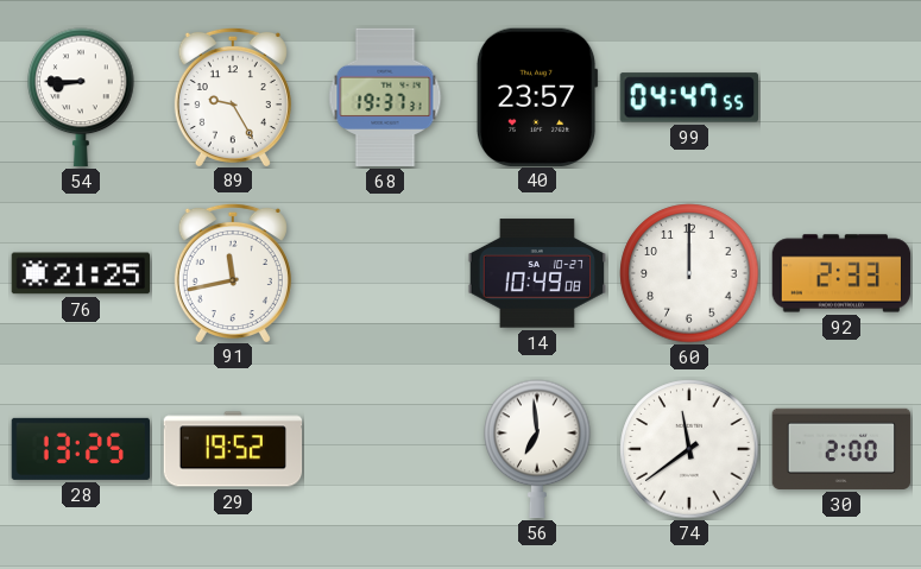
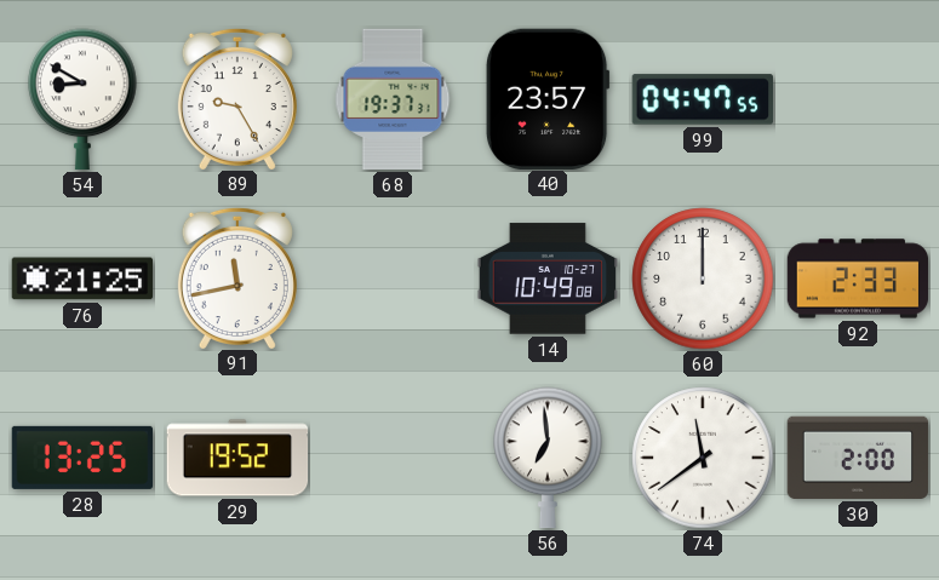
54: 8:45 -> 8:50 (82, 99)
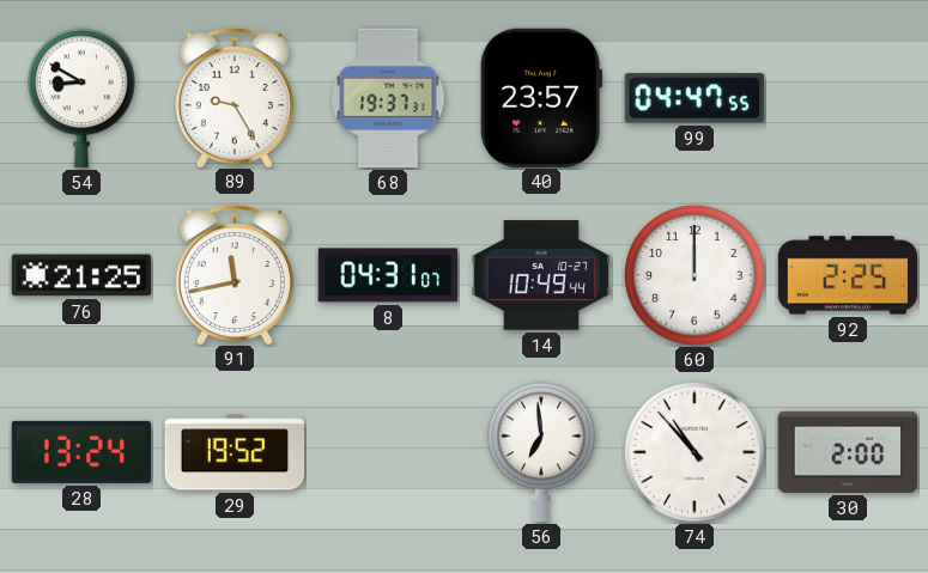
8: none -> 04:31 (388, 275)
14: 10:49:08 -> 10:49:44 (541, 275)
92: 2:33 -> 2:25 (848, 275)
28: 13:25 -> 13:24 (80, 452)
74: 11:39 -> 10:53 (695, 452)
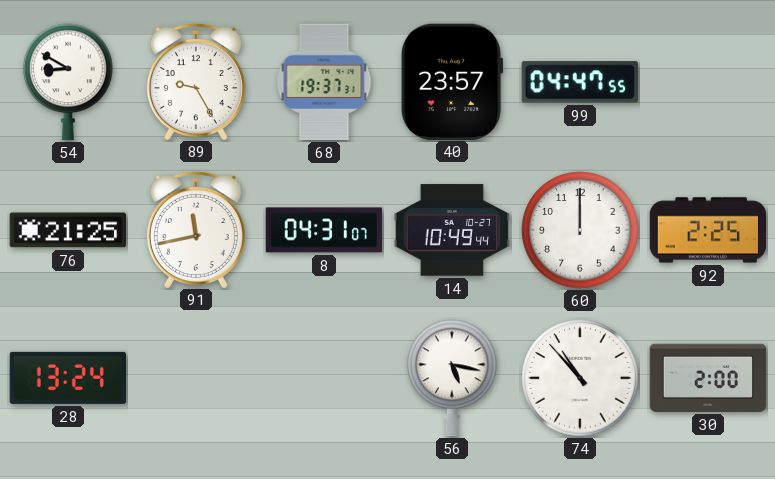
29: 19:52 -> none (235, 452)
56: 6:59 -> 5:17 (452, 378)
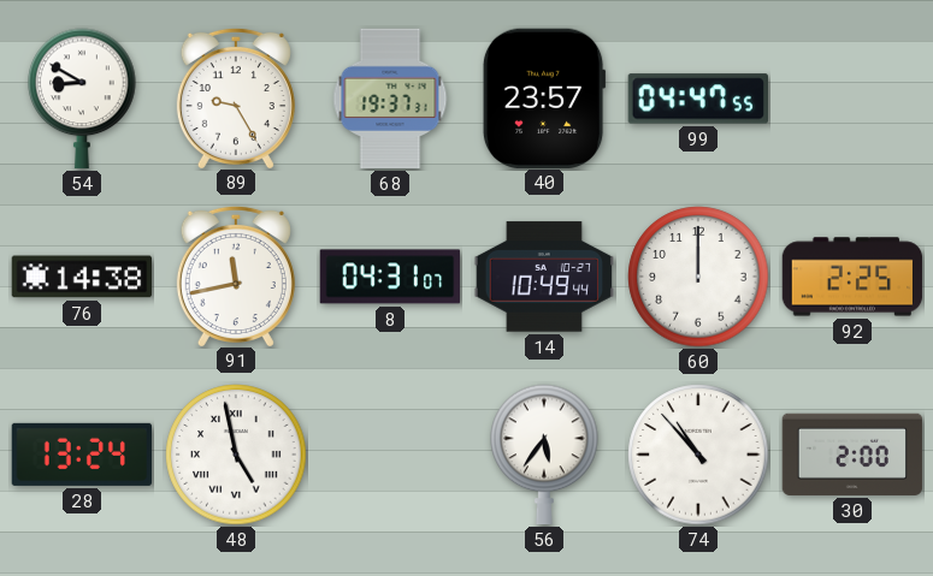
76: 21:25 -> 14:38 (82, 277)
48: none -> 4:58 (236, 455)
56: 5:17 -> 5:36 (544, 455)
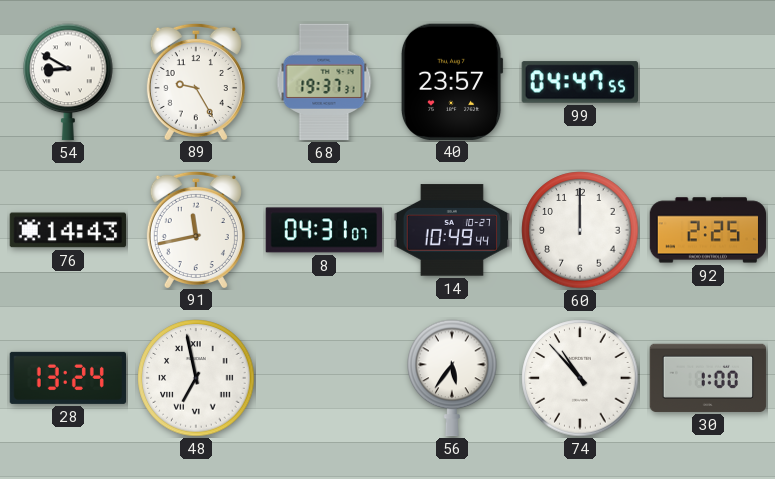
76: 14:38 -> 14:43 (68, 230)
48: 4:58 -> 6:58 (196, 378)
30: 2:00 -> 1:00 (708, 378)
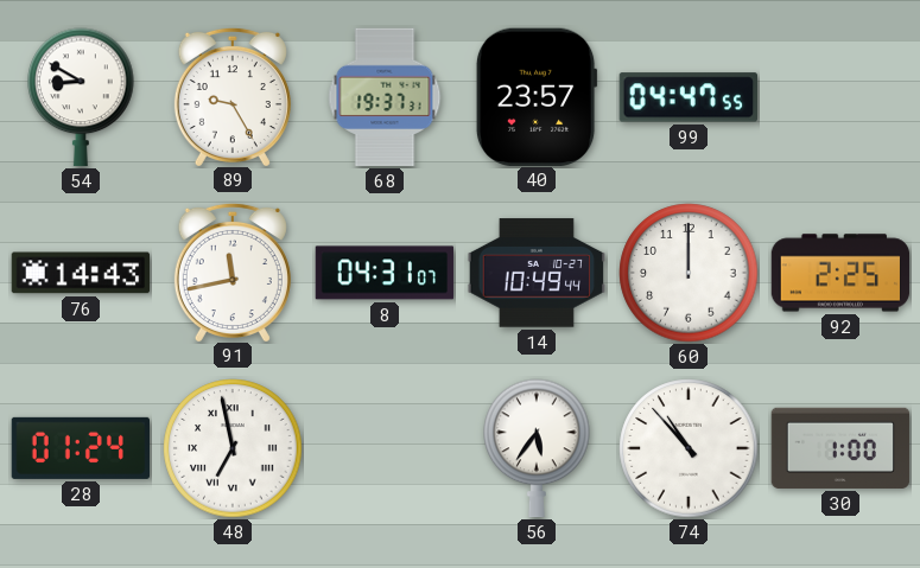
28: 13:24 -> 01:24 (80, 448)
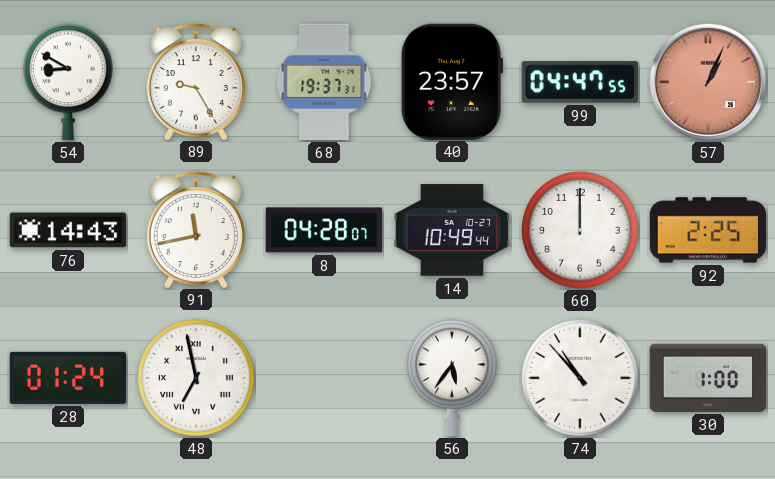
57: none -> 1:04 (708, 82)
8: 04:31 -> 04:28 (324, 230)
